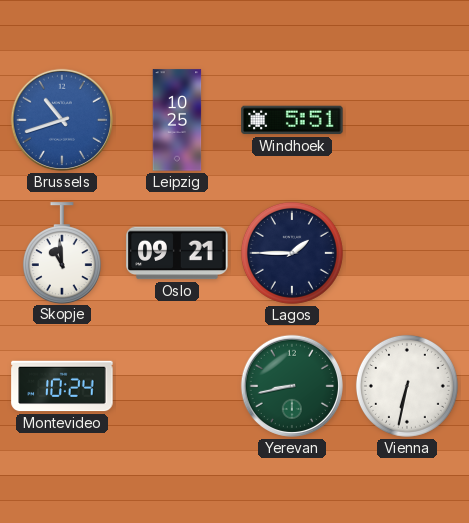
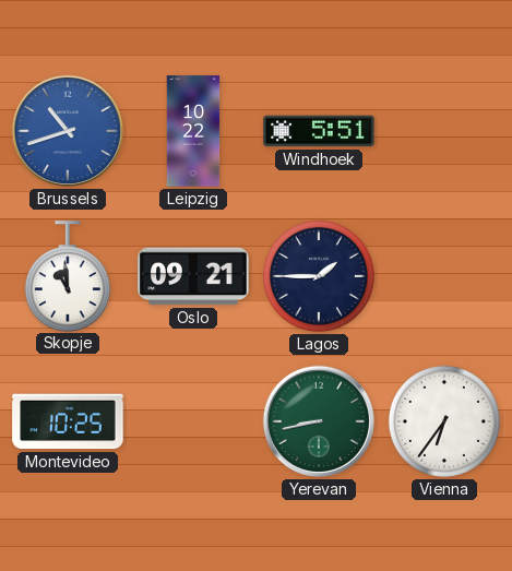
Leipzig: 10:25 -> 10:22 (193, 131)
Montevideo: 10:24 -> 10:25 (68, 421)
Vienna: 6:32 -> 6:36 (444, 421)
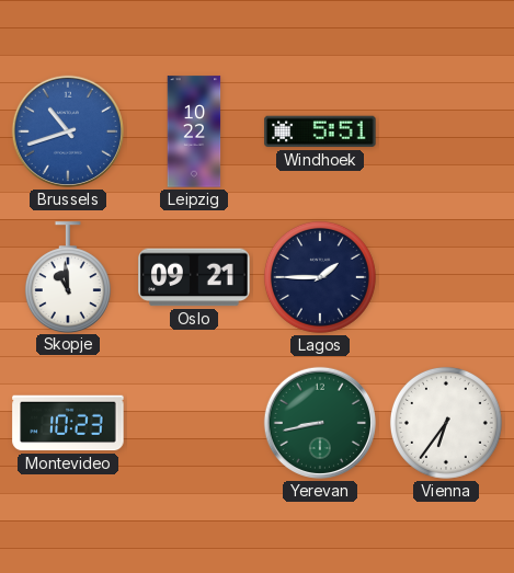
Montevideo: 10:25 -> 10:23 (68, 423)
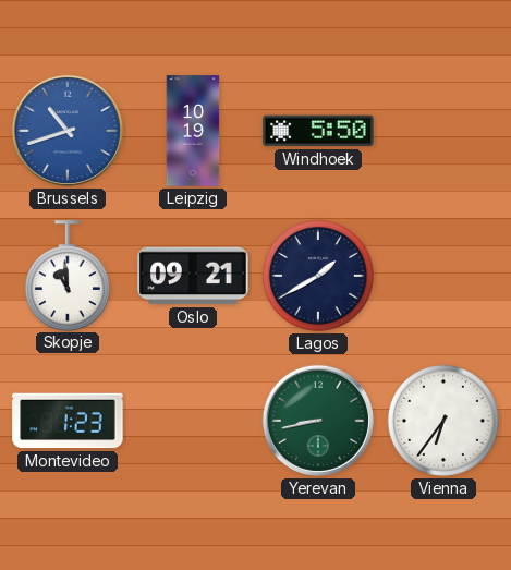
Leipzig: 10:22 -> 10:19 (193, 131)
Windhoek: 5:51 -> 5:50 (318, 131)
Lagos: 1:45 -> 1:40 (318, 276)
Montevideo: 10:23 -> 1:23 (68, 421)
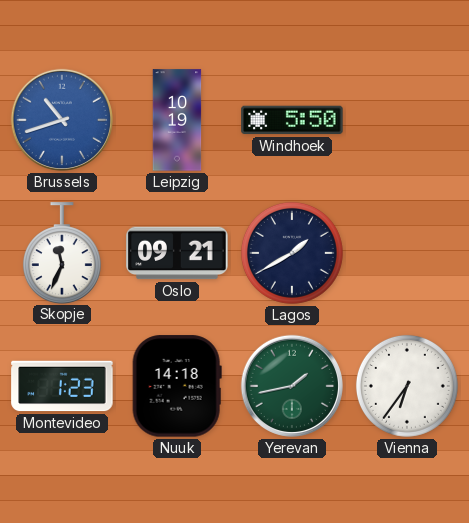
Skopje: 10:59 -> 11:34 (62, 253)
Nuuk: none -> 14:18 (177, 386)
Yerevan: 8:43 -> 1:43 (292, 386)
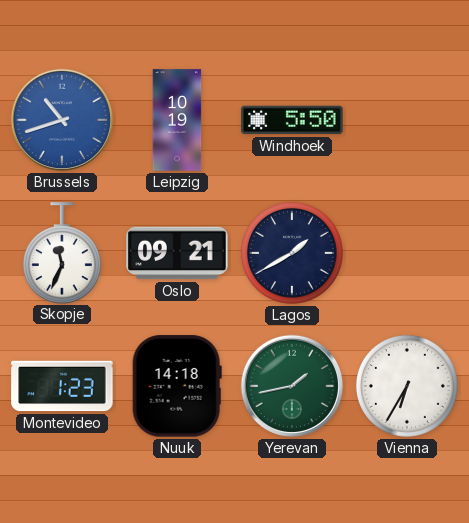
Vienna: 6:36 -> 6:35 (407, 386)
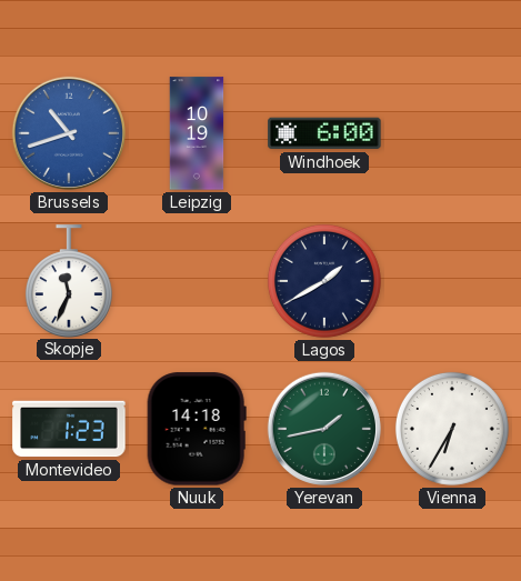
Windhoek: 5:50 -> 6:00 (324, 133)
Oslo: 09:21 -> none (177, 253)
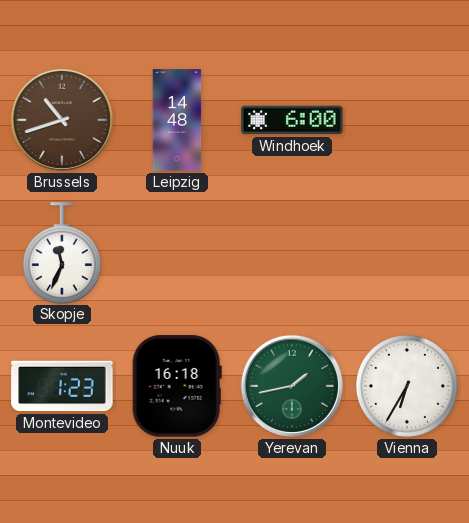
Brussels dial: blue -> brown (62, 120)
Leipzig: 10:19 -> 14:48 (177, 120)
Lagos: 1:40 -> none (324, 281)
Nuuk: 14:18 -> 16:18 (177, 386)
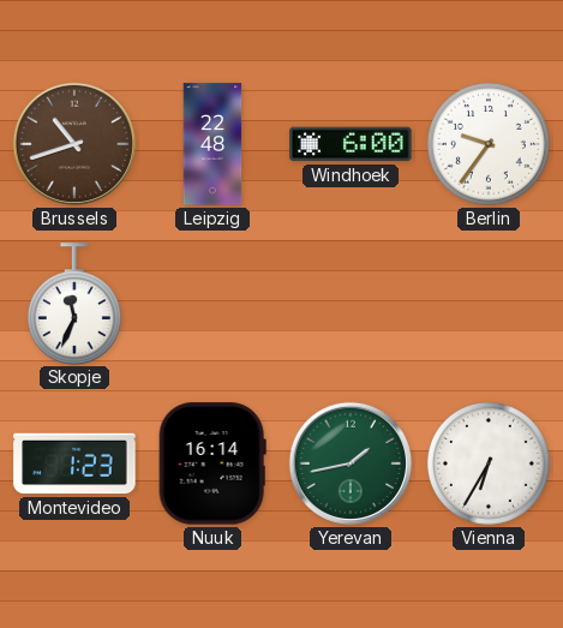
Leipzig: 14:48 -> 22:48 (212, 144)
Berlin: none -> 9:36 (489, 144)
Nuuk: 16:18 -> 16:14 (212, 463)
